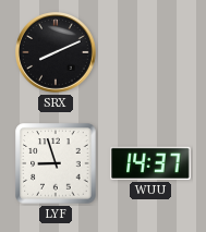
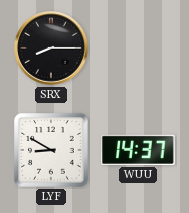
SRX: 8:11 -> 8:15 (51, 48)
LYF: 8:57 -> 8:50 (51, 150)
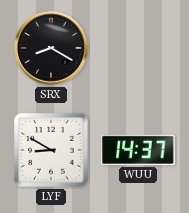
SRX: 8:15 -> 8:20 (51, 48)
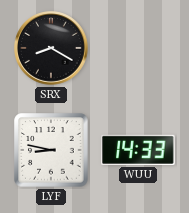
LYF: 8:50 -> 8:47 (51, 150)
WUU: 14:37 -> 14:33 (138, 150)
